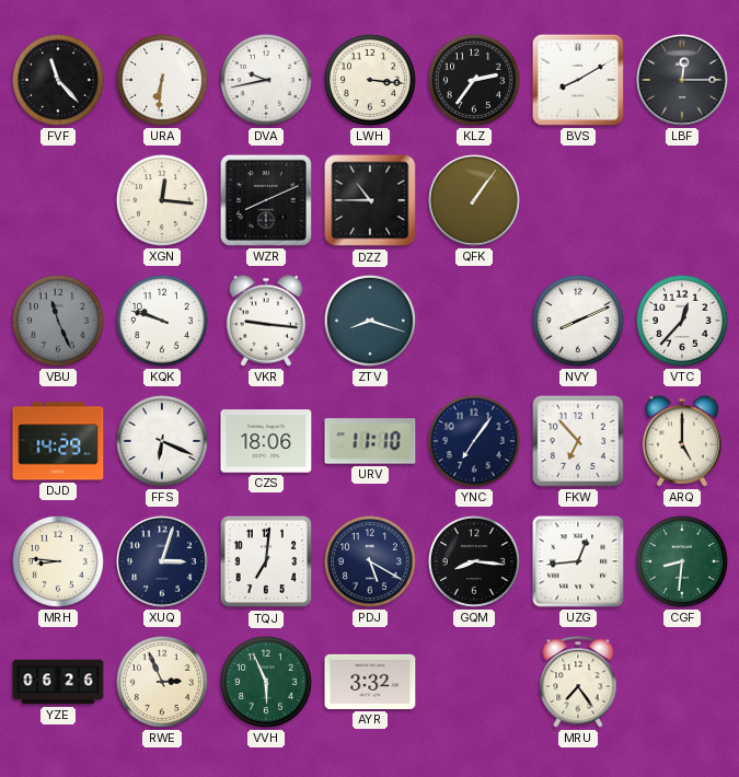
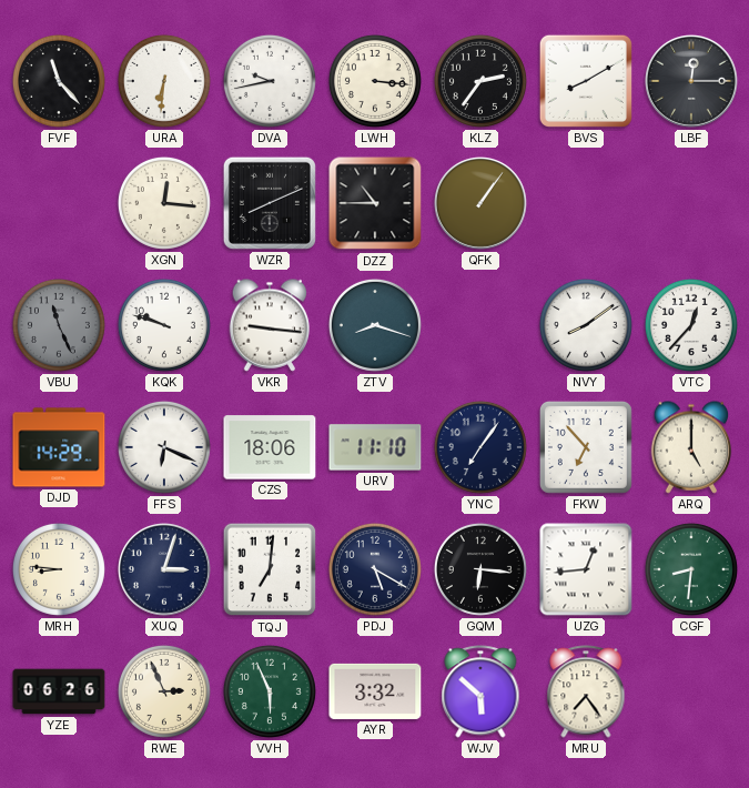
NVY: 8:11 -> 8:09 (586, 325)
GQM: 8:16 -> 6:16 (480, 569)
WJV: none -> 5:52 (480, 691)
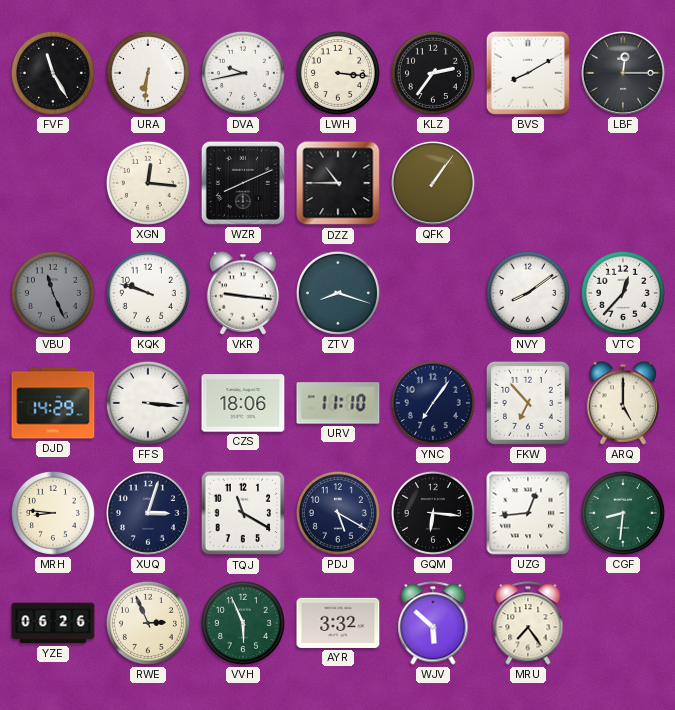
FVF: 11:23 -> 11:25 (53, 73)
FFS: 6:19 -> 3:16 (148, 403)
TQJ: 7:01 -> 11:20 (243, 513)
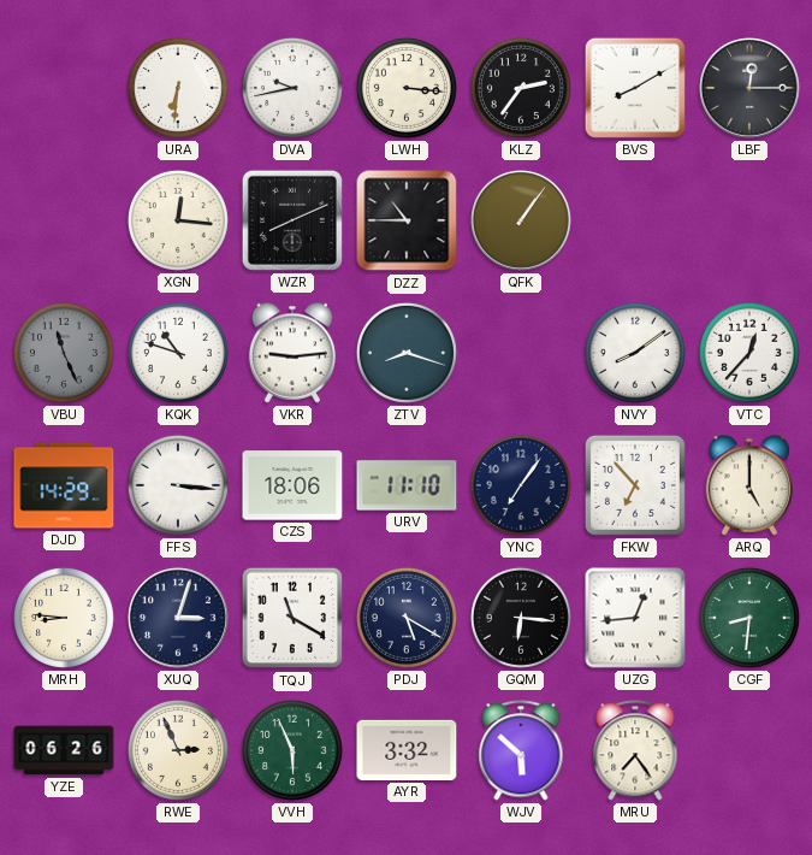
FVF: 11:25 -> none (53, 73)
KQK: 9:48 -> 10:48 (178, 353)
VKR: 9:16 -> 9:14 (292, 353)
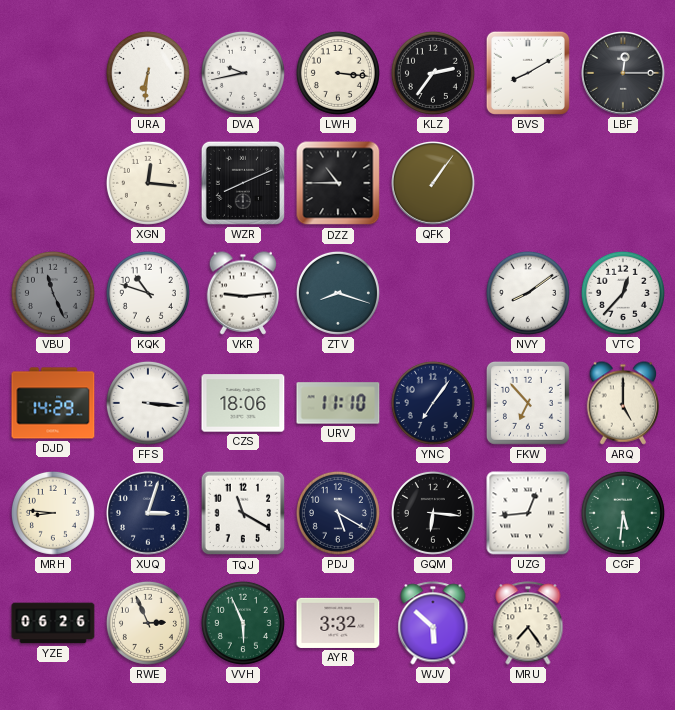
CGF: 8:31 -> 5:31 (623, 513)
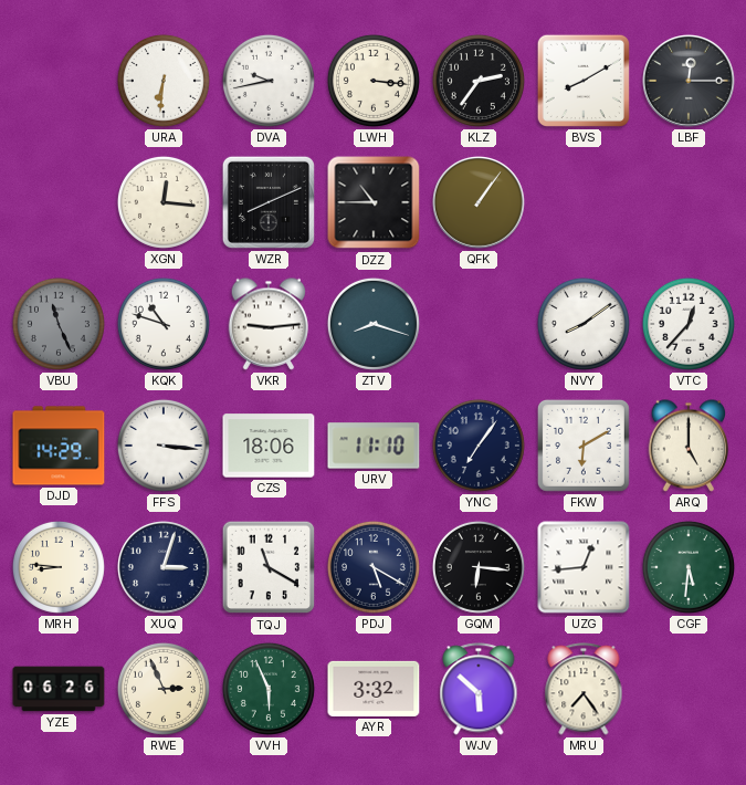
FKW: 6:53 -> 6:10 (584, 446)
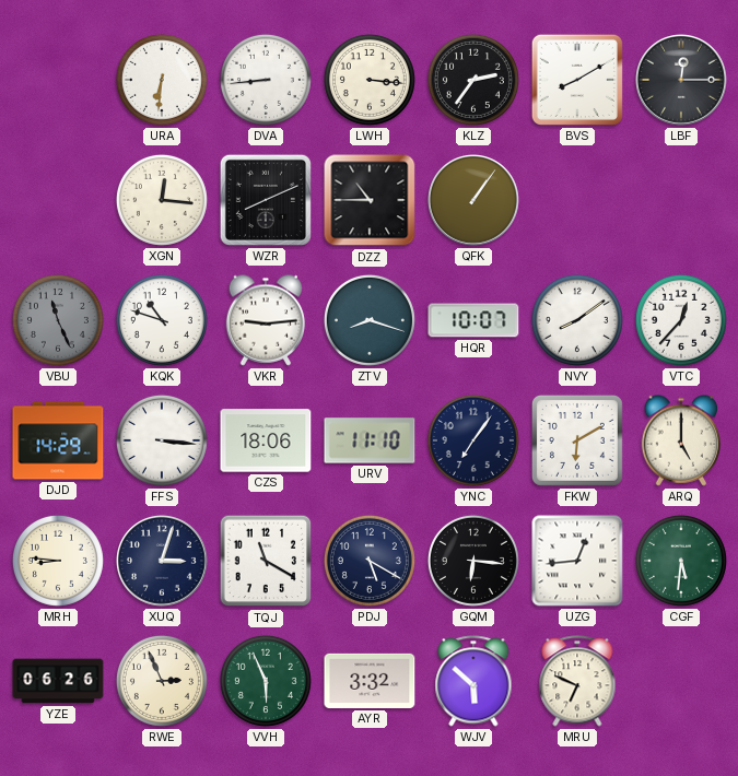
DVA: 9:43 -> 8:44 (266, 80)
HQR: none -> 10:07 (473, 320)
MRU: 7:24 -> 6:49 (577, 681)
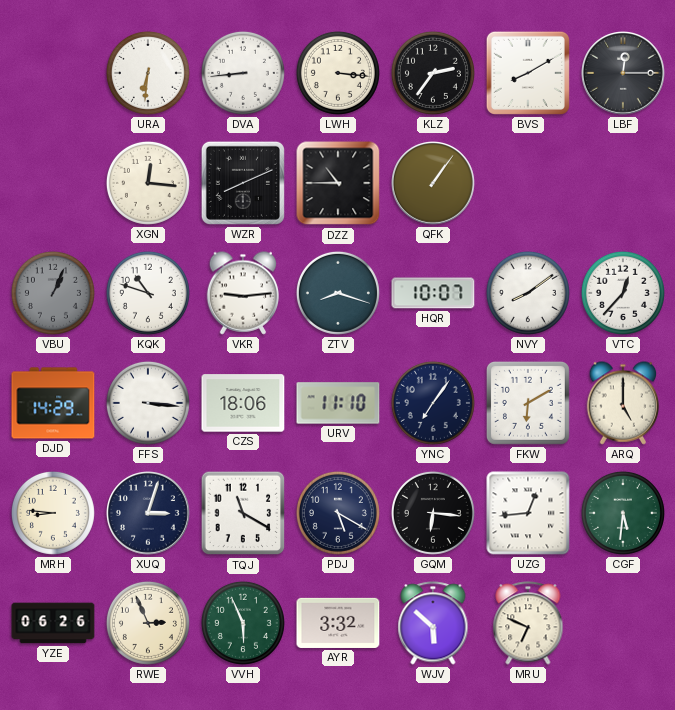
VBU: 11:26 -> 1:04 (53, 293)
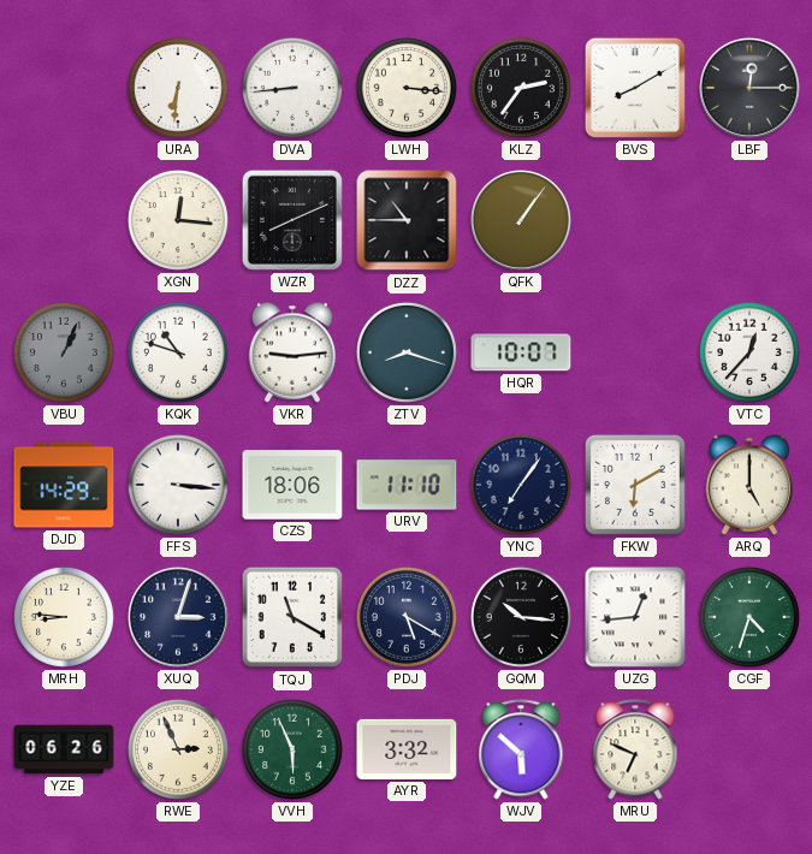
NVY: 8:09 -> none (528, 293)
GQM: 6:16 -> 10:16 (521, 617)
CGF: 5:31 -> 4:33 (749, 617)
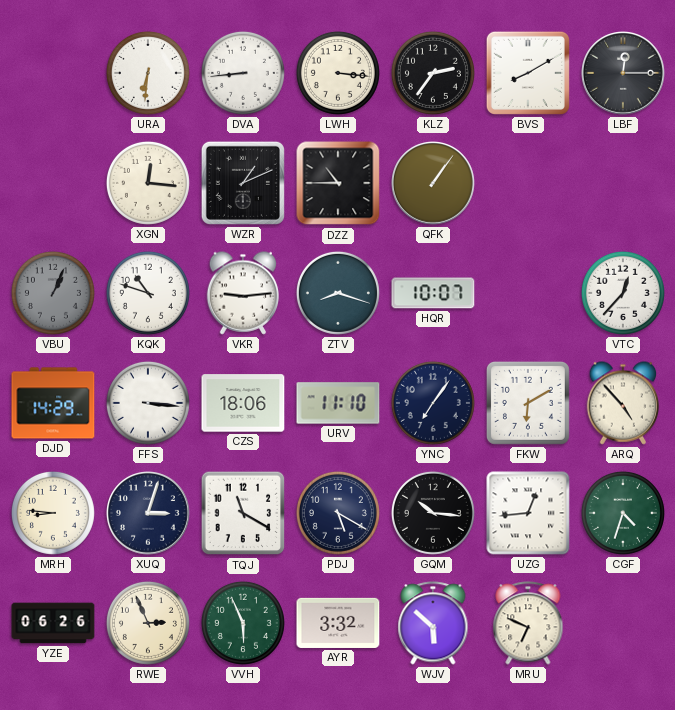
WZR: 8:11 -> 1:11 (243, 183)
ARQ: 5:00 -> 4:53 (623, 403)
